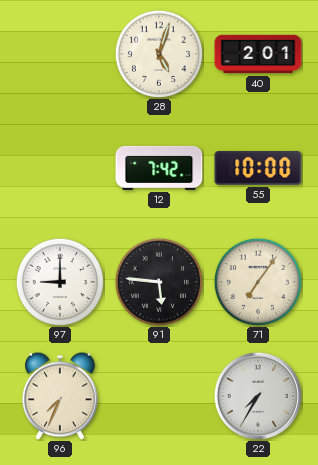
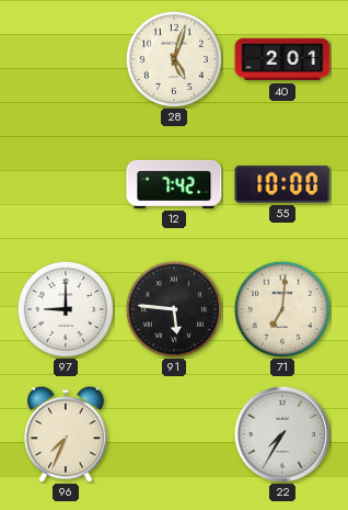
71: 7:06 -> 7:01 (282, 309)
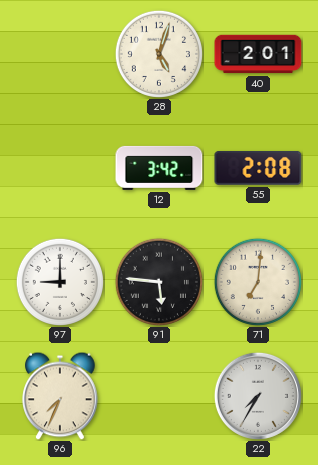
12: 7:42 -> 3:42 (159, 168)
55: 10:00 -> 2:08 (258, 168)
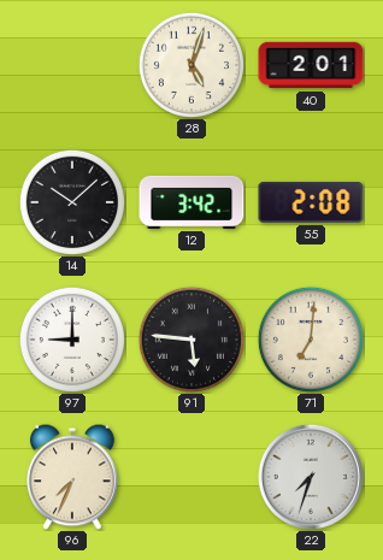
14: none -> 10:08 (72, 202)
22: 7:35 -> 7:33 (311, 477)
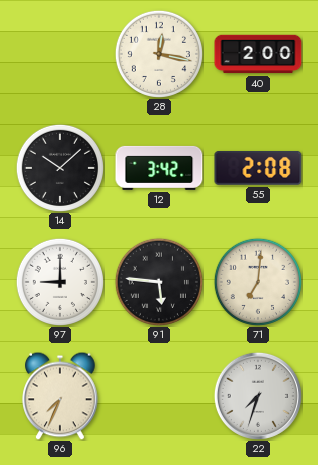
28: 5:03 -> 12:17 (159, 54)
40: 2:01 -> 2:00 (258, 54)
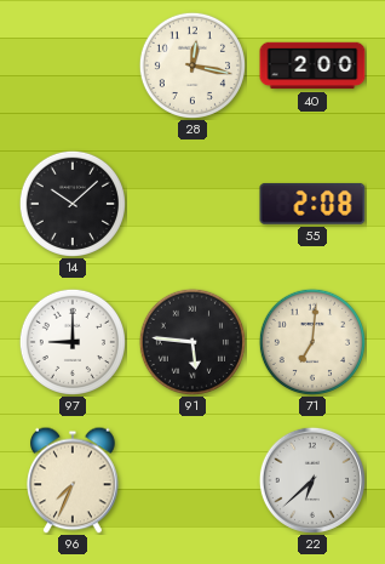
12: 3:42 -> none (159, 168)
22: 7:33 -> 6:38 (312, 480)
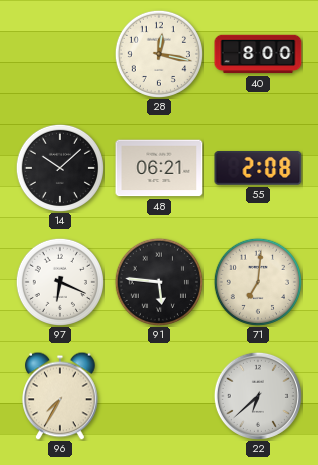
40: 2:00 -> 8:00 (258, 54)
48: none -> 06:21 (159, 168)
97: 9:00 -> 6:19 (60, 282)
96: 7:34 -> 7:35 (60, 396)
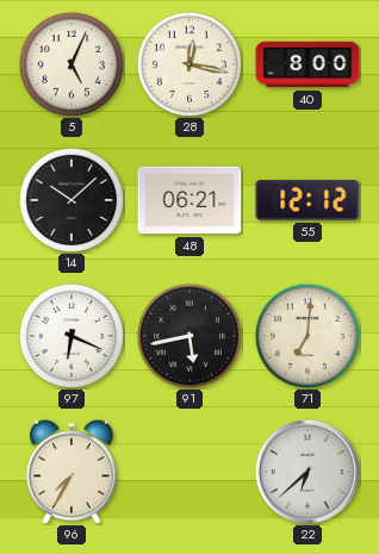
5: none -> 5:04 (72, 64)
55: 2:08 -> 12:12 (307, 200)
91: 5:46 -> 5:43 (189, 336)
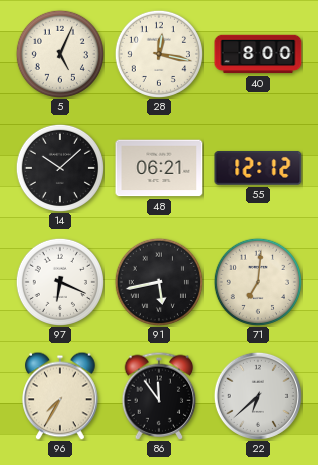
86: none -> 11:54 (159, 396)
